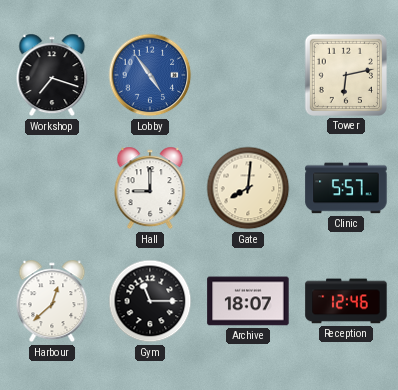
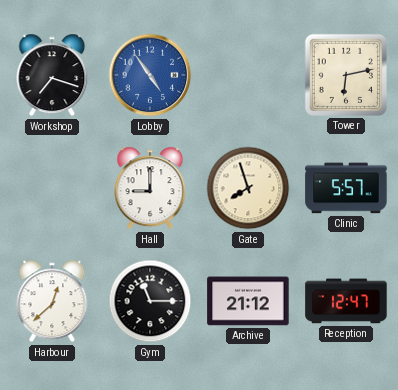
Gate: 8:01 -> 7:57 (248, 188)
Archive: 18:07 -> 21:12 (248, 301)
Reception: 12:46 -> 12:47 (346, 301)
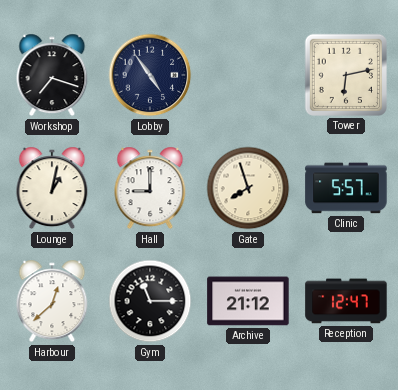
Lobby dial: blue -> navy (150, 75)
Lounge: none -> 1:02 (52, 188)
